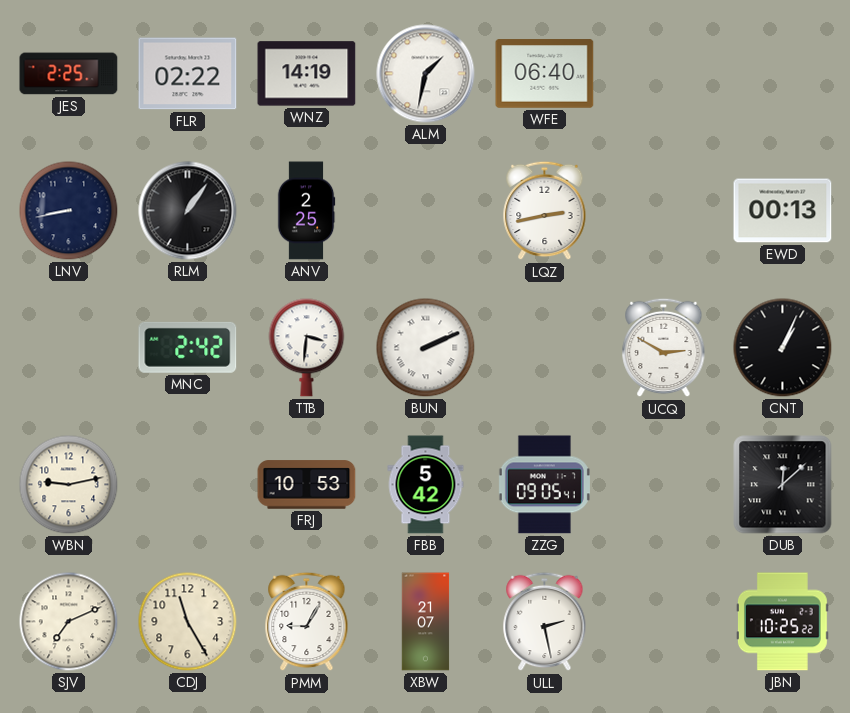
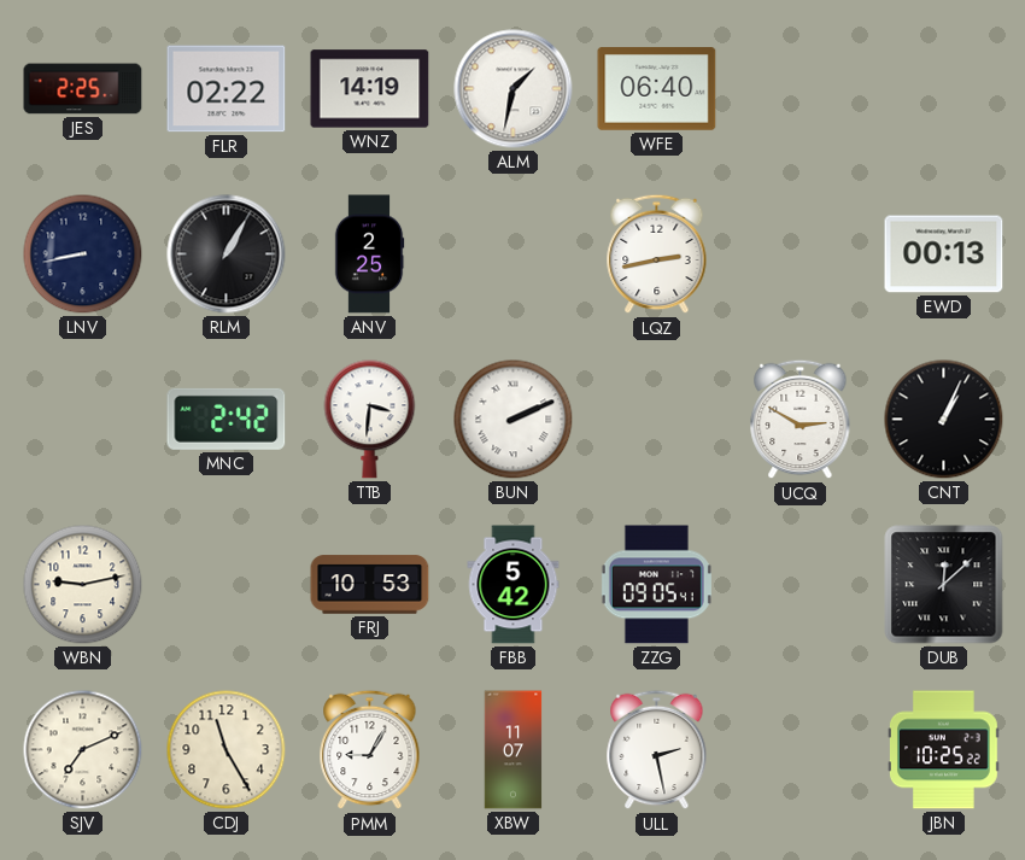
RLM: 1:06 -> 1:05 (227, 255)
XBW: 21:07 -> 11:07 (514, 750)
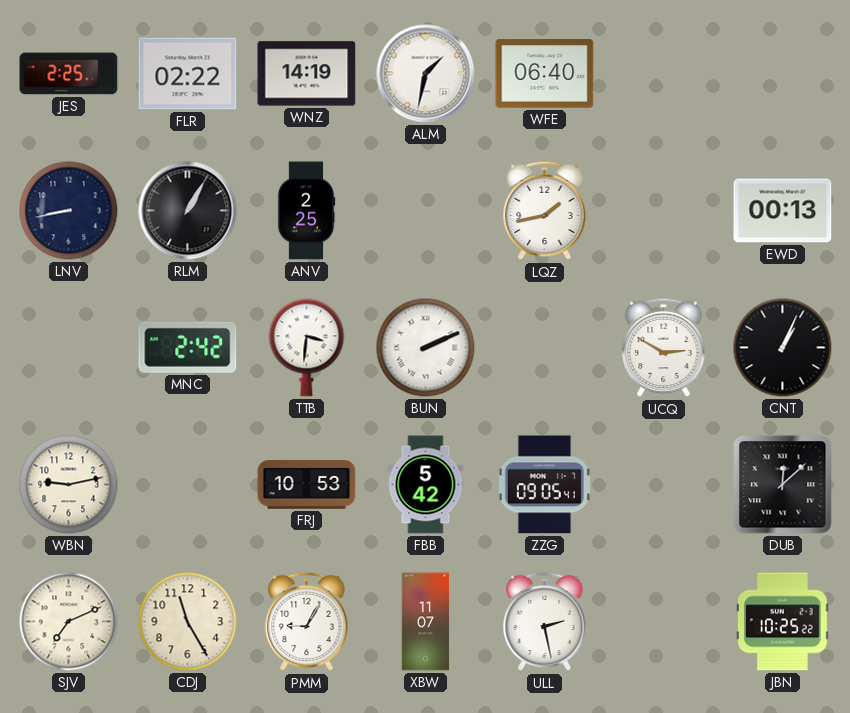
LQZ: 2:43 -> 1:43 (545, 211)
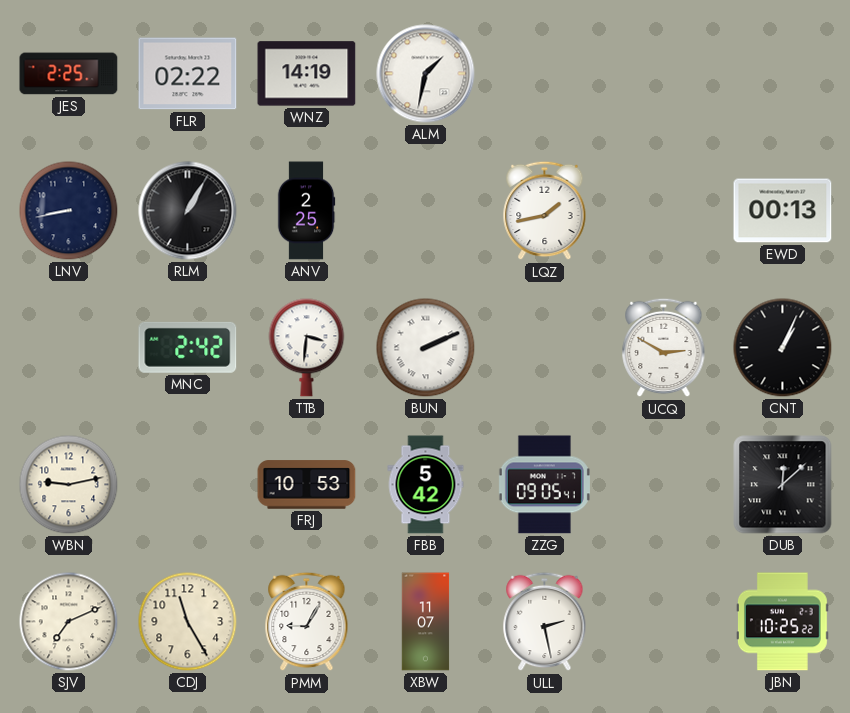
WFE: 06:40 -> none (545, 74)
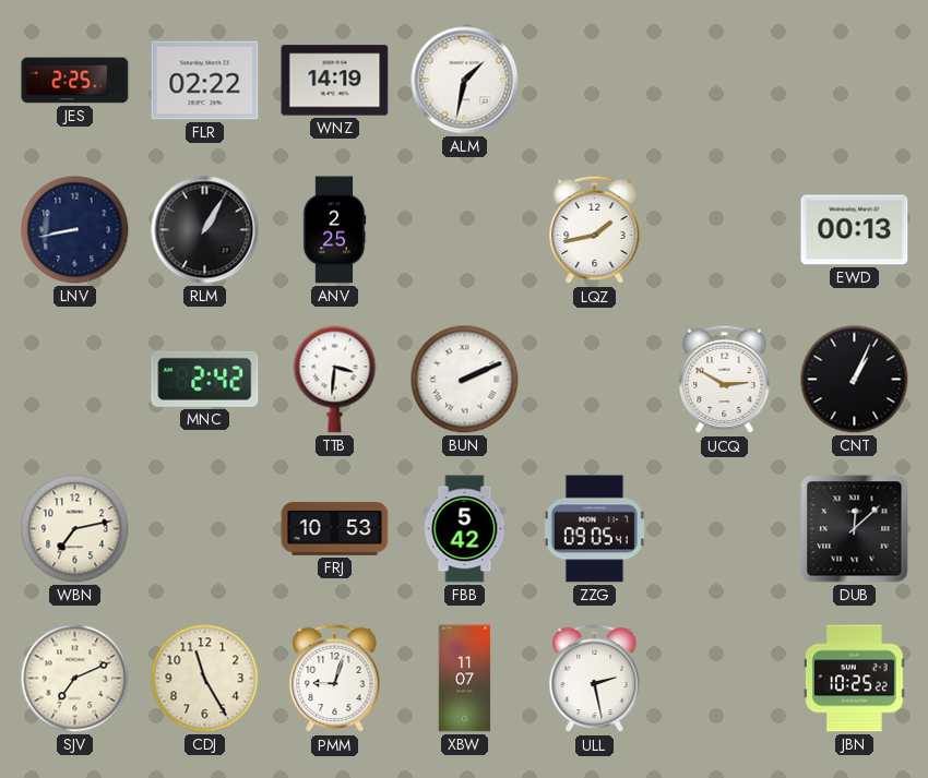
WBN: 9:13 -> 7:13 (75, 529)
PMM: 9:05 -> 9:03 (335, 679)
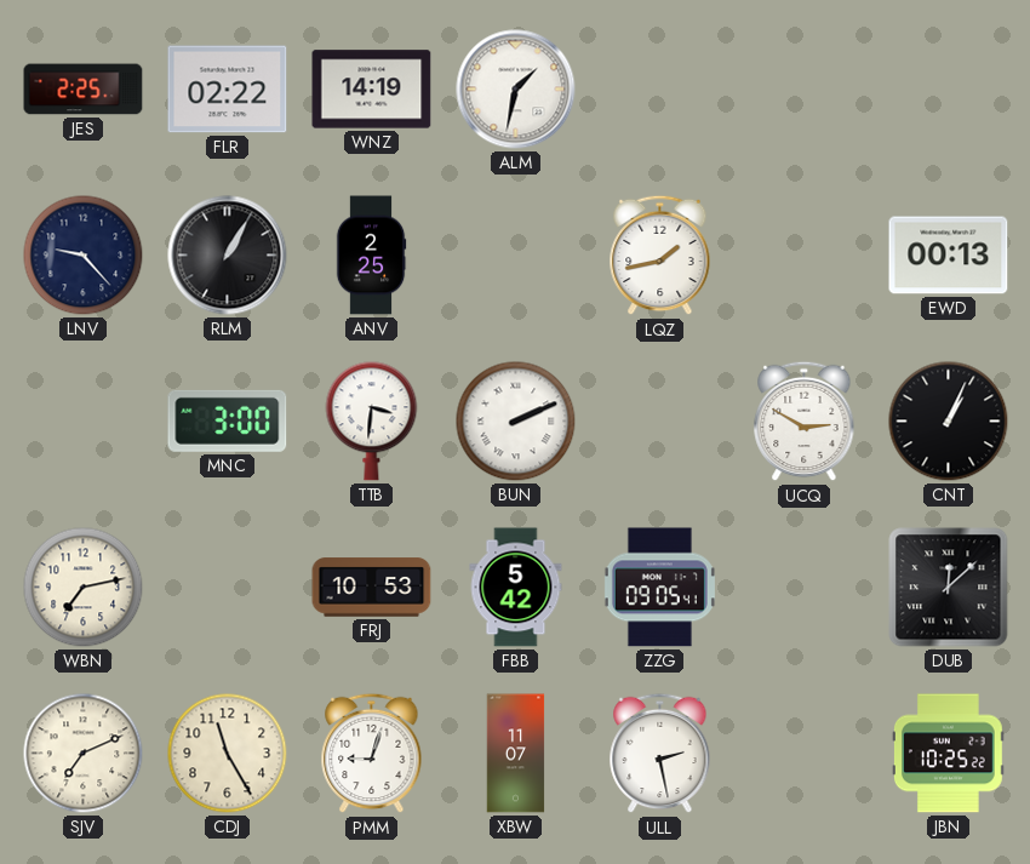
LNV: 8:43 -> 9:23 (84, 256)
MNC: 2:42 -> 3:00 (228, 420)
